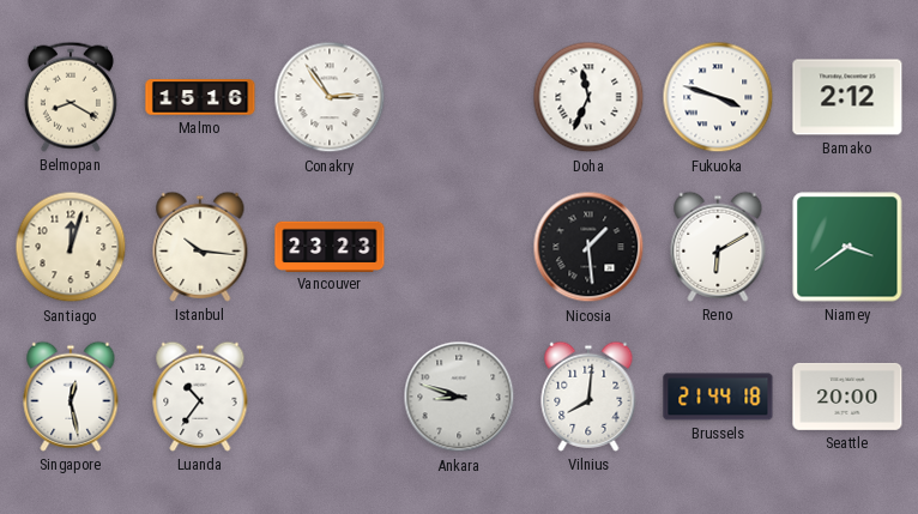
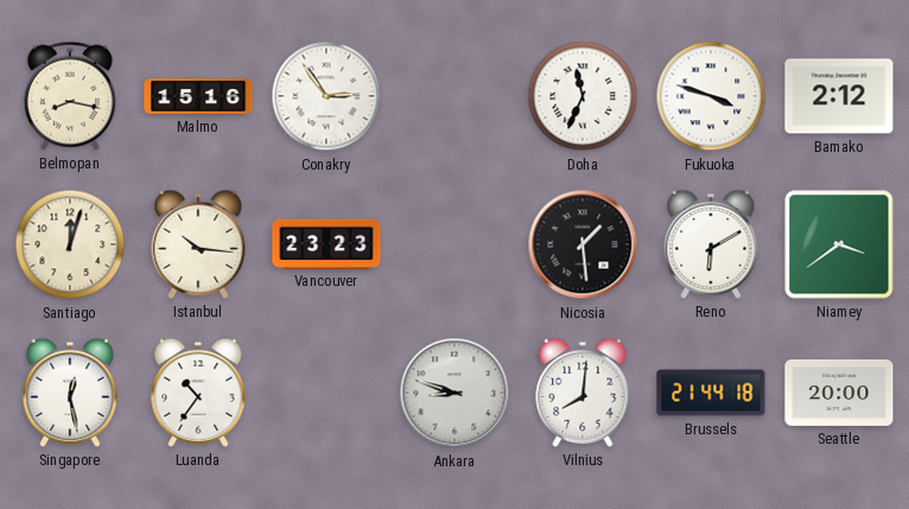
Belmopan: 8:20 -> 8:17 (70, 96)
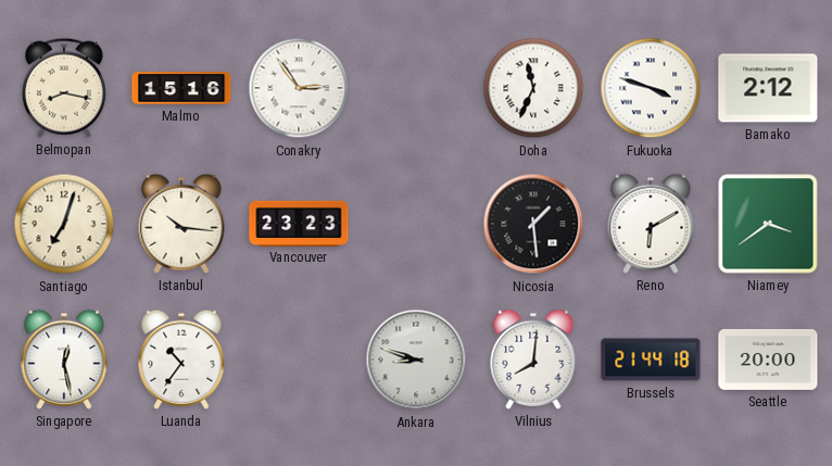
Santiago: 12:03 -> 7:03 (64, 224)
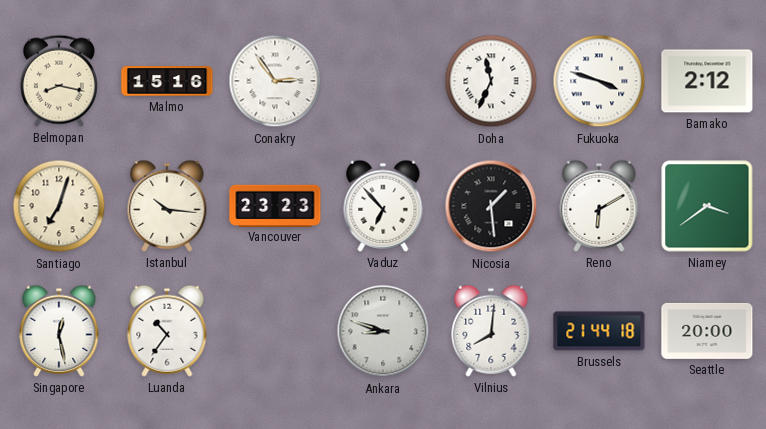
Vaduz: none -> 6:53 (383, 206)
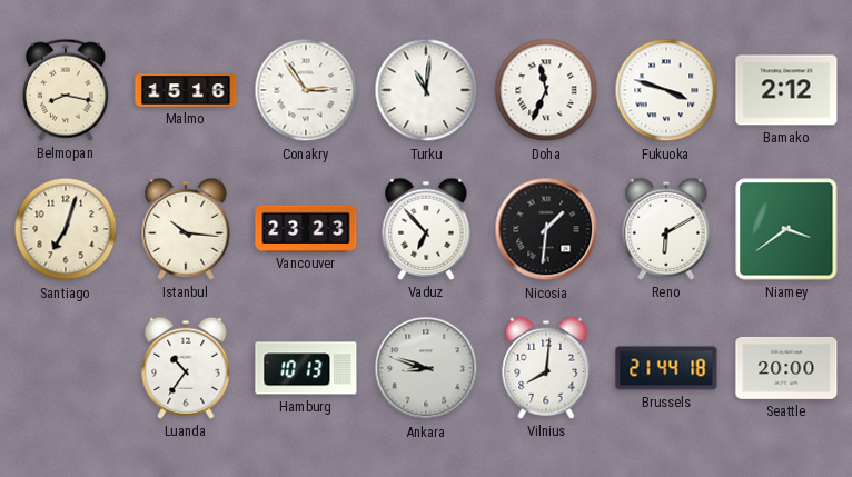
Turku: none -> 11:01 (426, 90)
Nicosia: 1:29 -> 1:31 (546, 229)
Singapore: 12:28 -> none (59, 331)
Hamburg: none -> 10:13 (306, 368)
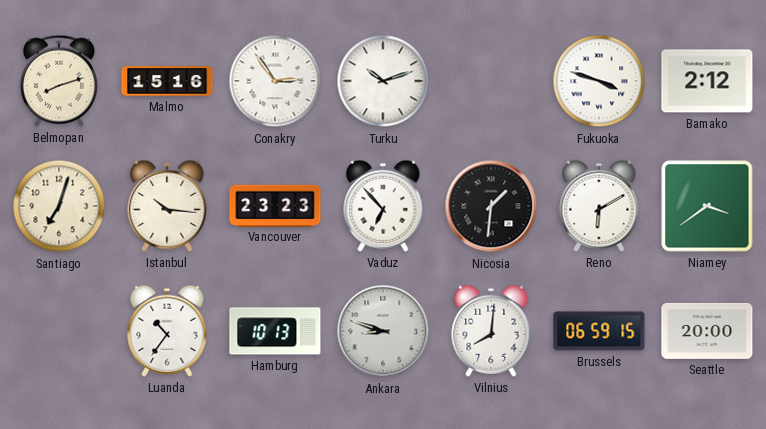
Belmopan: 8:17 -> 8:12 (59, 81)
Turku: 11:01 -> 10:12 (383, 81)
Doha: 11:34 -> none (546, 90)
Brussels: 21:44 -> 06:59 (599, 331)
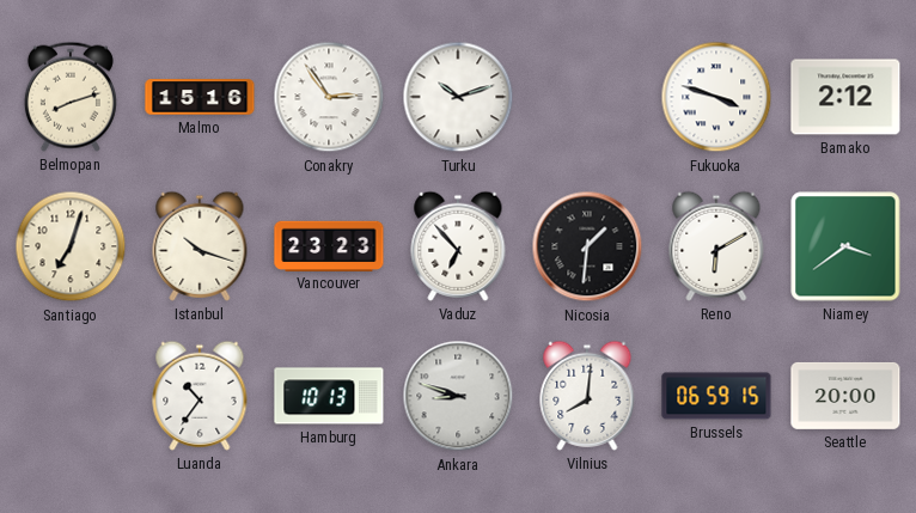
Istanbul: 10:16 -> 10:18 (200, 246)
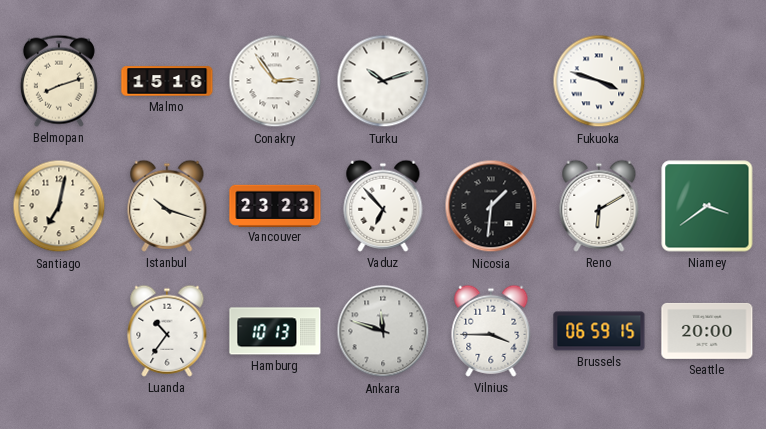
Bamako: 2:12 -> none (845, 97)
Santiago: 7:03 -> 7:02 (59, 206)
Ankara: 8:48 -> 11:48 (383, 331)
Vilnius: 8:01 -> 3:45 (491, 331)
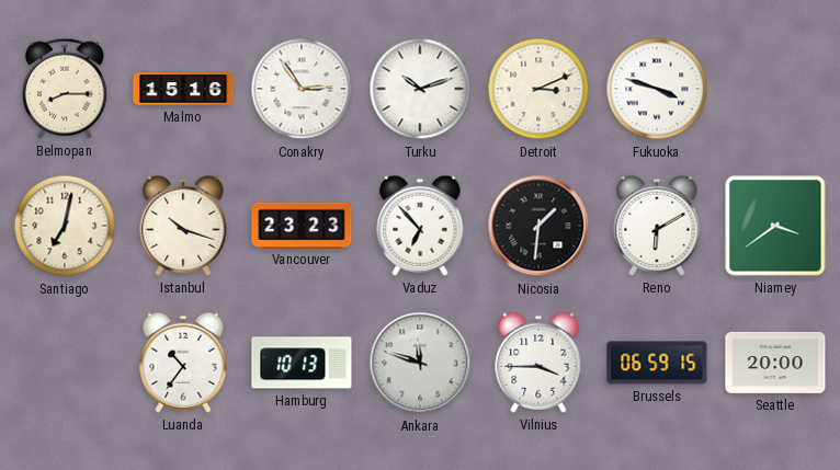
Belmopan: 8:12 -> 8:15 (65, 89)
Detroit: none -> 3:11 (538, 89)
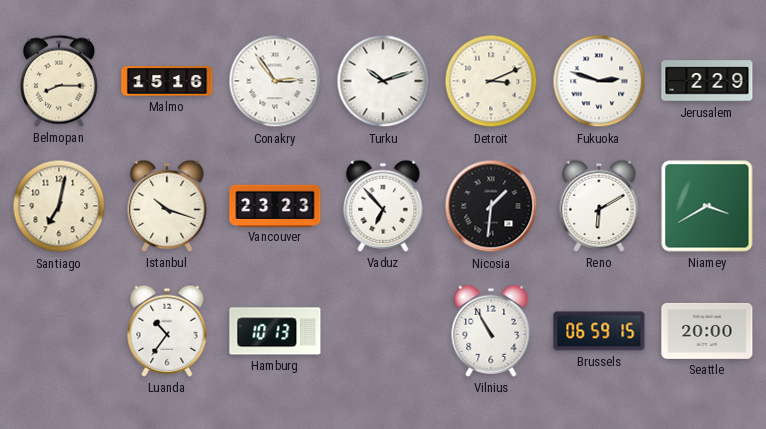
Fukuoka: 3:48 -> 2:48 (599, 81)
Jerusalem: none -> 2:29 (707, 81)
Niamey: 3:39 -> 3:40 (707, 206)
Ankara: 11:48 -> none (420, 363)
Vilnius: 3:45 -> 10:55 (491, 331)
